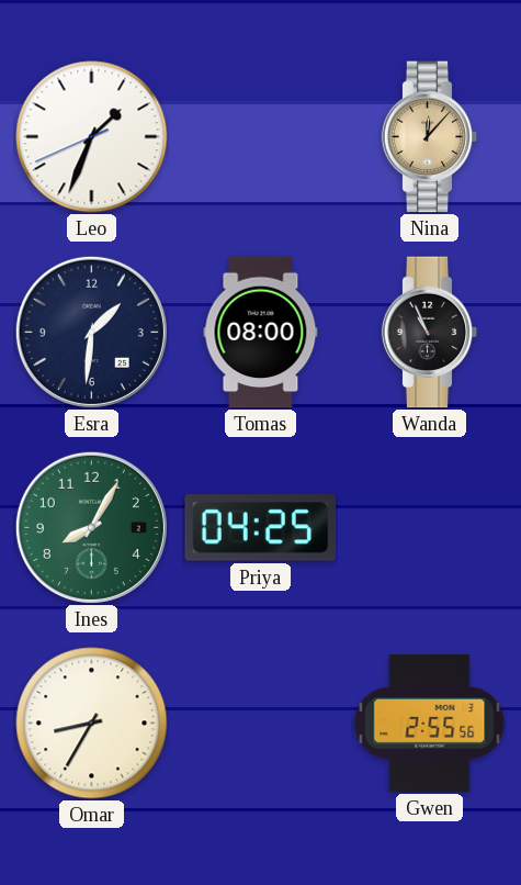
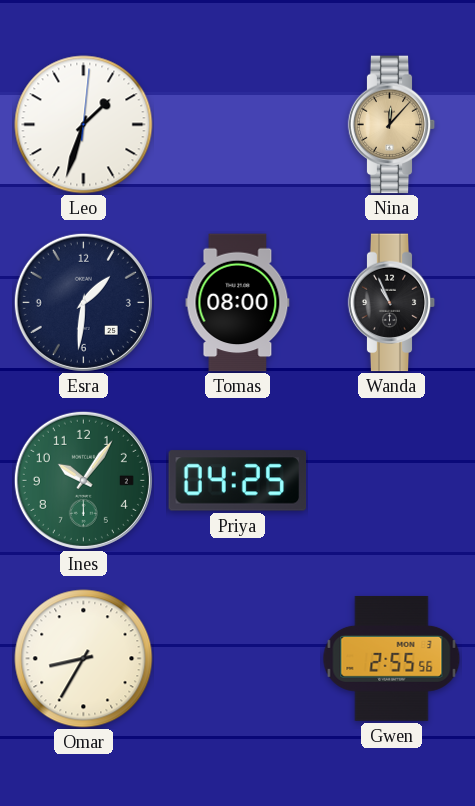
Leo: 1:33:41 -> 1:33:01 (84, 125)
Ines: 8:05 -> 10:06 (83, 480)
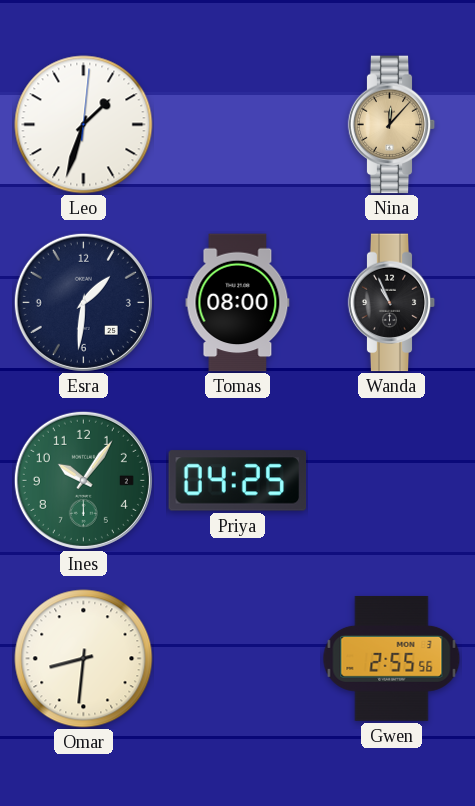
Omar: 8:35 -> 8:31 (84, 659)
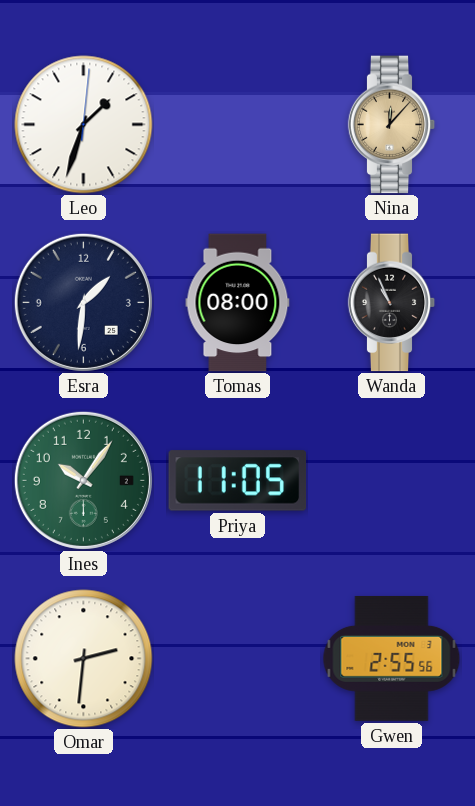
Priya: 04:25 -> 11:05 (238, 481)
Omar: 8:31 -> 2:31 (84, 659)
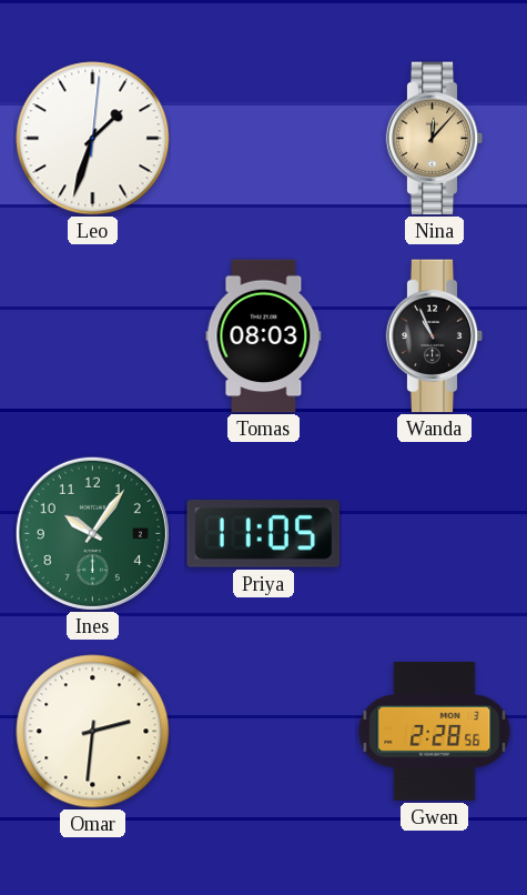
Esra: 1:31 -> none (83, 302)
Tomas: 08:00 -> 08:03 (264, 336)
Gwen: 2:55 -> 2:28 (435, 731)
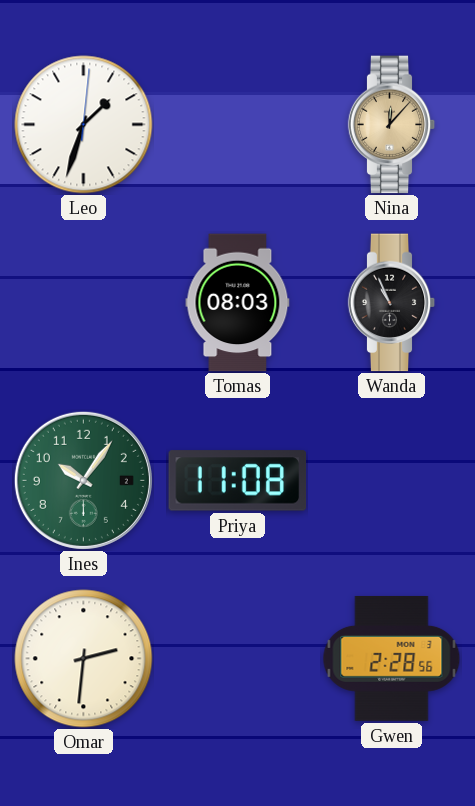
Priya: 11:05 -> 11:08 (238, 481)
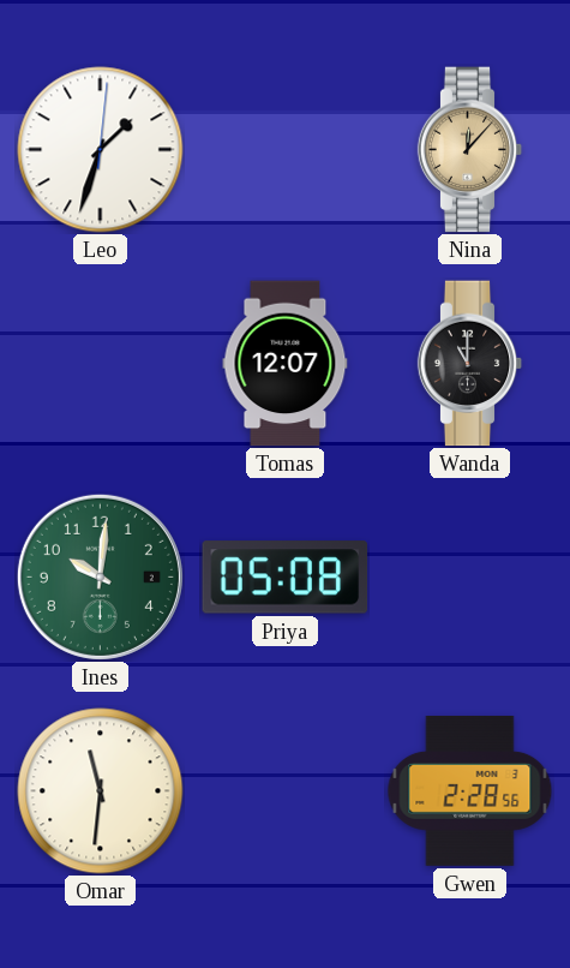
Tomas: 08:03 -> 12:07 (286, 364)
Wanda: 10:56 -> 11:00 (470, 364)
Ines: 10:06 -> 10:01 (100, 576)
Priya: 11:08 -> 05:08 (286, 578)
Omar: 2:31 -> 11:31 (101, 791)
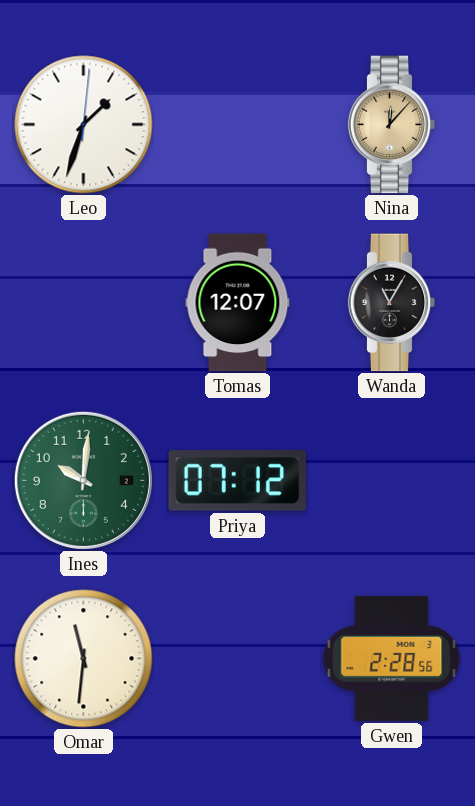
Wanda: 11:00 -> 11:05 (392, 303)
Priya: 05:08 -> 07:12 (238, 481)
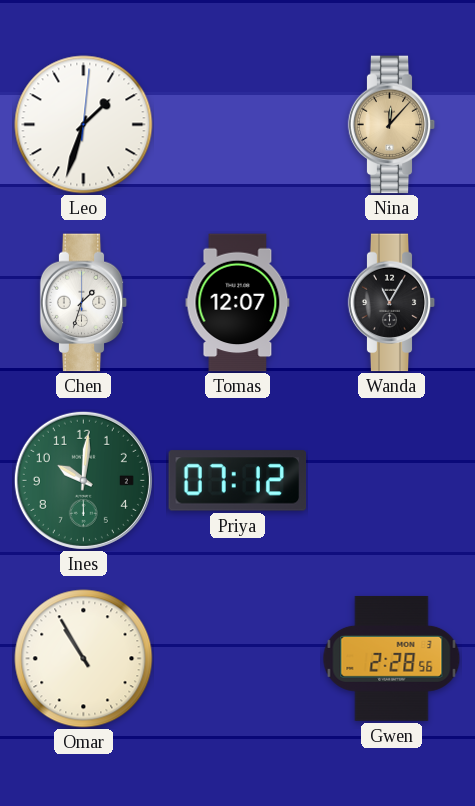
Chen: none -> 1:33 (84, 303)
Omar: 11:31 -> 10:55 (84, 659)
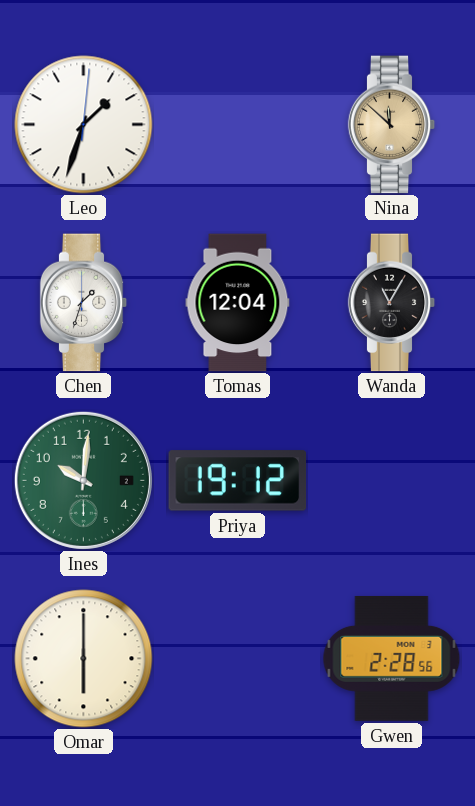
Nina: 12:07 -> 11:52 (392, 125)
Tomas: 12:07 -> 12:04 (238, 303)
Priya: 07:12 -> 19:12 (238, 481)
Omar: 10:55 -> 6:00 (84, 659)
